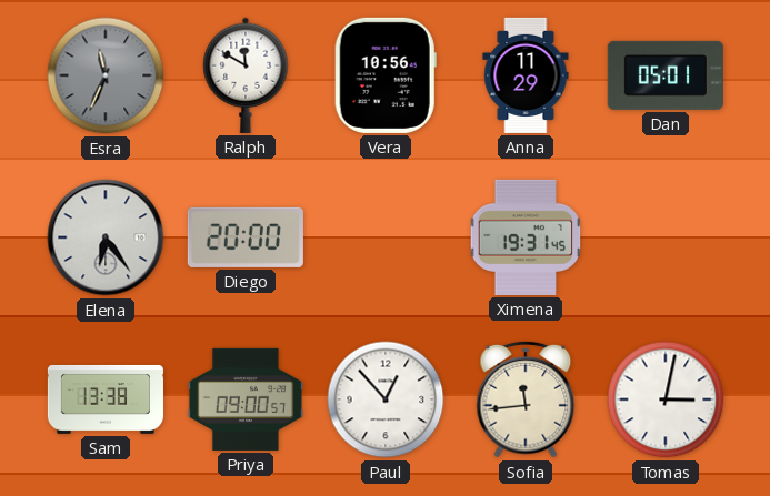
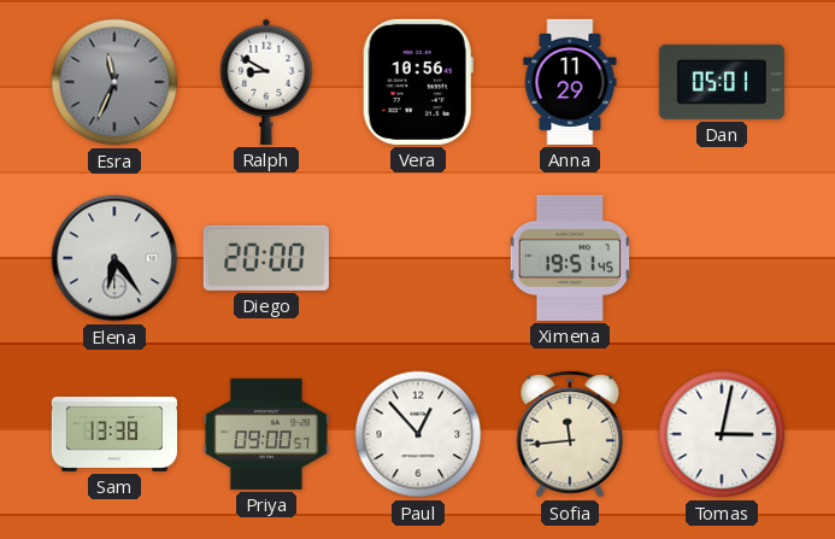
Ralph: 11:50 -> 8:50 (266, 82)
Ximena: 19:31 -> 19:51 (570, 258)
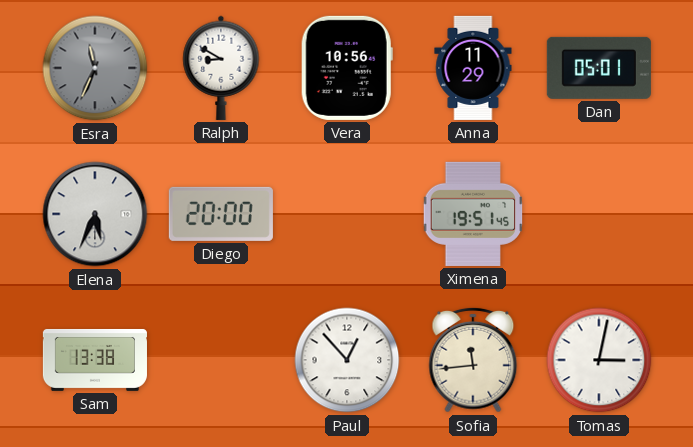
Elena: 6:24 -> 5:34 (95, 214)
Priya: 09:00 -> none (266, 434)
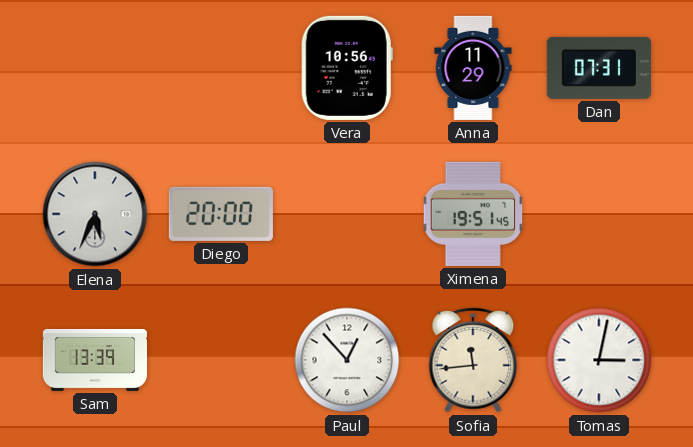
Esra: 11:34 -> none (95, 68)
Ralph: 8:50 -> none (221, 68)
Dan: 05:01 -> 07:31 (599, 68)
Sam: 13:38 -> 13:39 (95, 360)
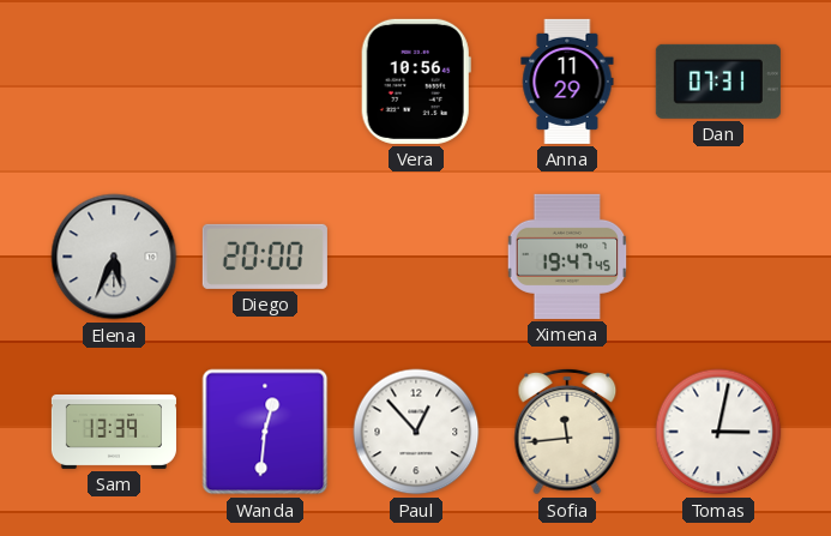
Ximena: 19:51 -> 19:47 (567, 257)
Wanda: none -> 12:31 (265, 432)
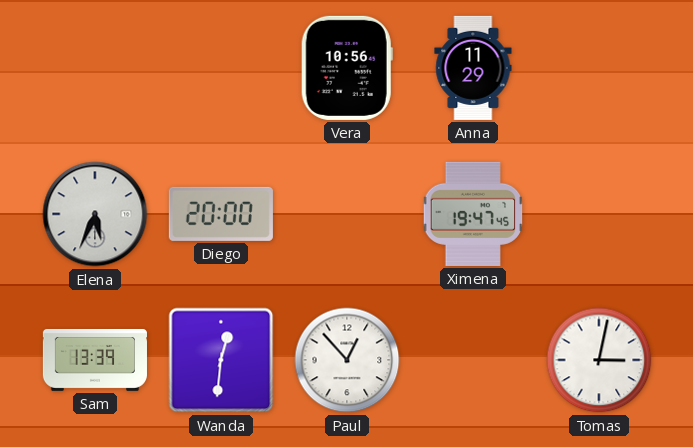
Dan: 07:31 -> none (718, 82)
Sofia: 11:44 -> none (567, 432)
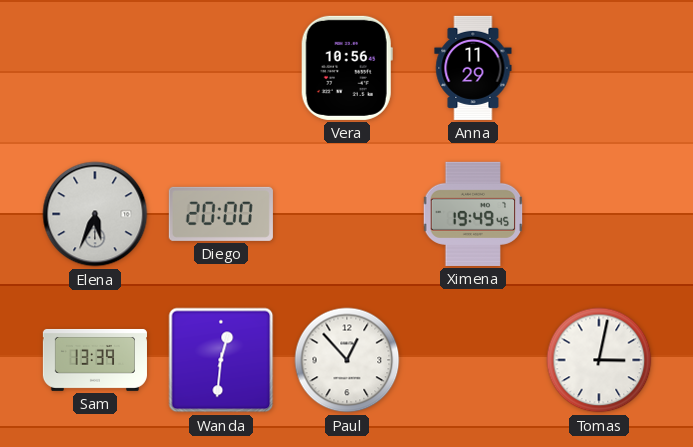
Ximena: 19:47 -> 19:49 (473, 214)
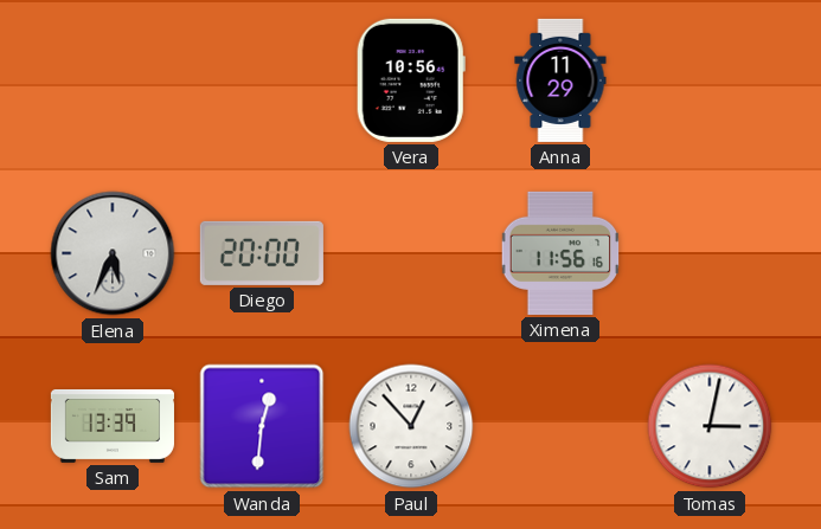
Ximena: 19:49 -> 11:56 (560, 253)
